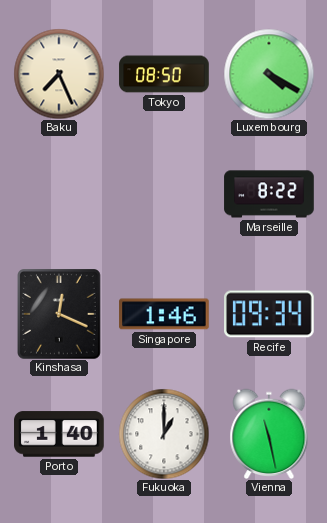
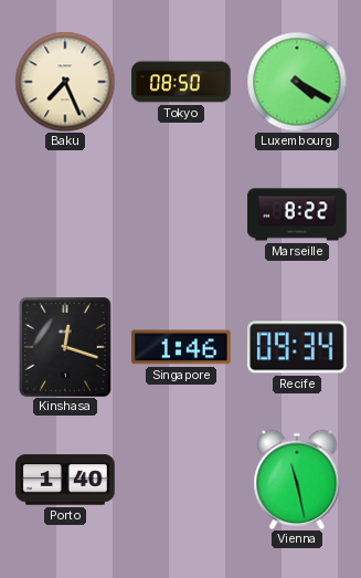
Kinshasa: 12:19 -> 12:18 (66, 348)
Fukuoka: 1:00 -> none (164, 434)
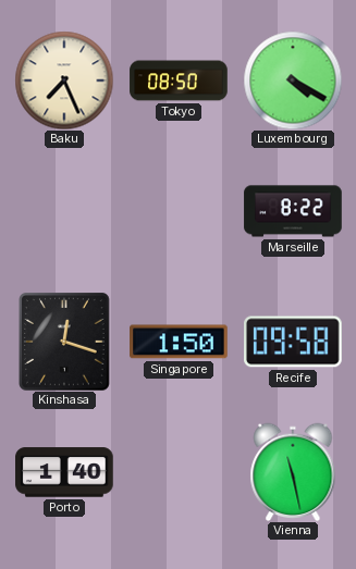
Singapore: 1:46 -> 1:50 (179, 342)
Recife: 09:34 -> 09:58 (293, 342)
